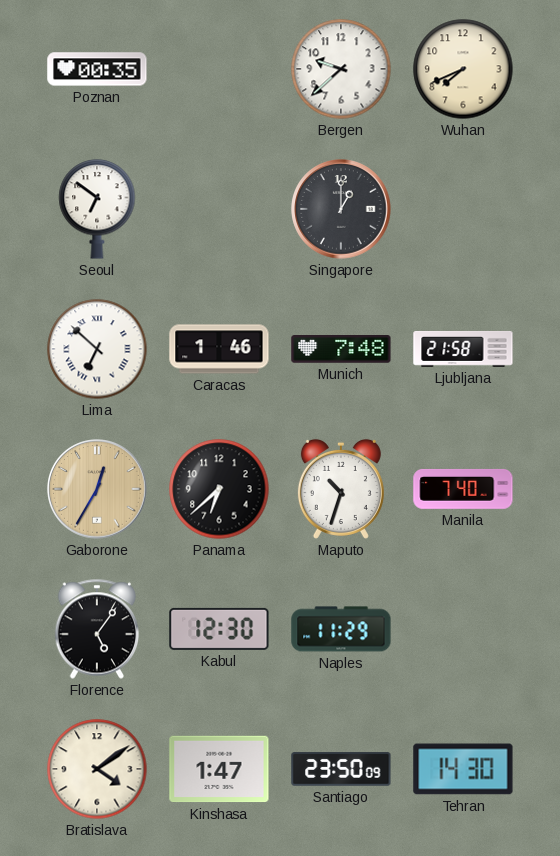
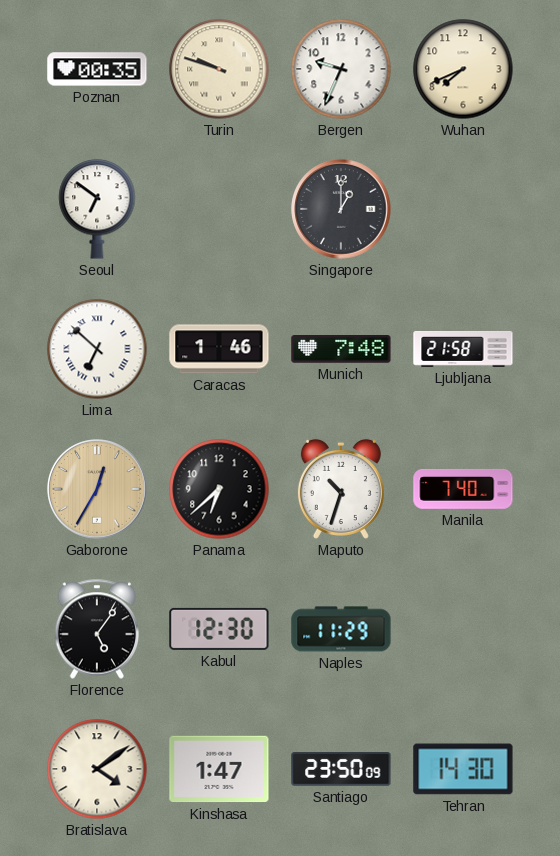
Turin: none -> 9:48 (219, 69)
Bergen: 9:38 -> 9:34 (341, 69)
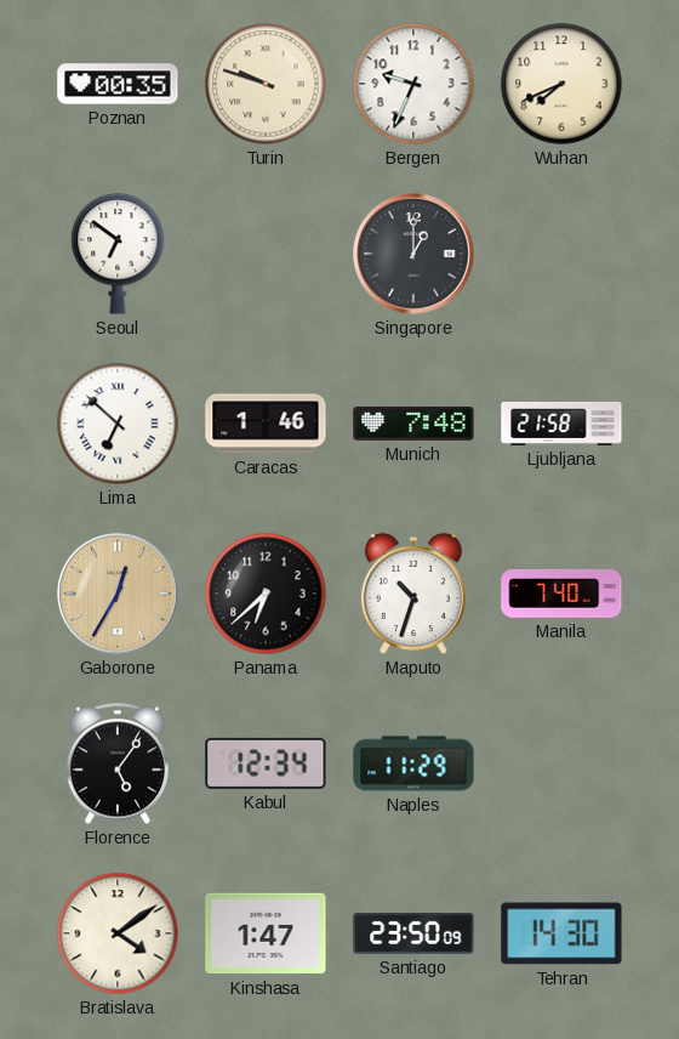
Kabul: 12:30 -> 12:34 (266, 763)
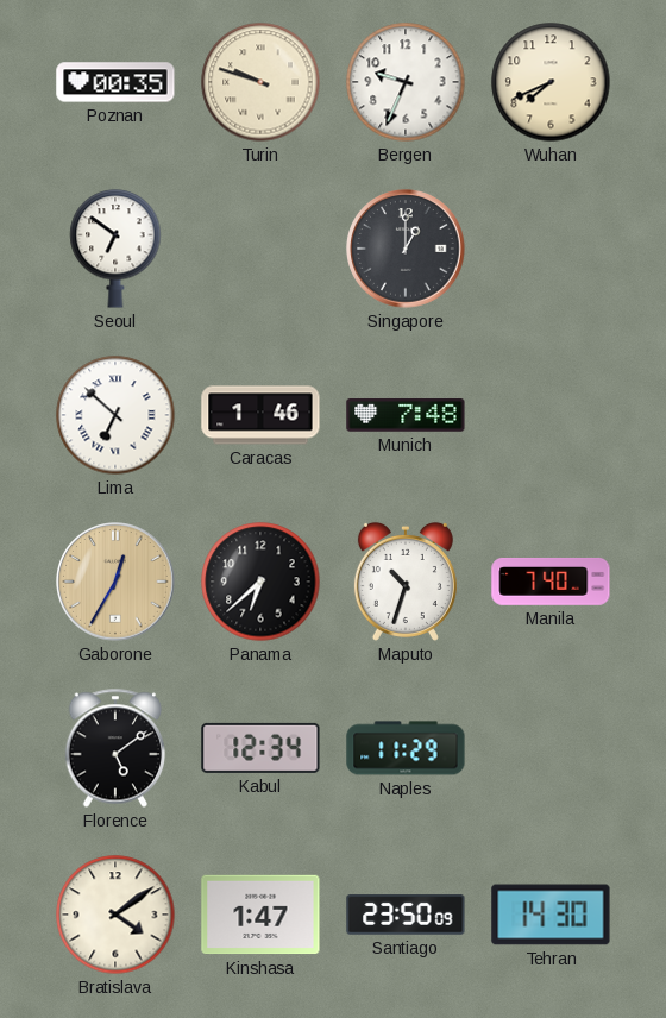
Ljubljana: 21:58 -> none (561, 424)
Florence: 5:06 -> 5:09 (115, 748)
